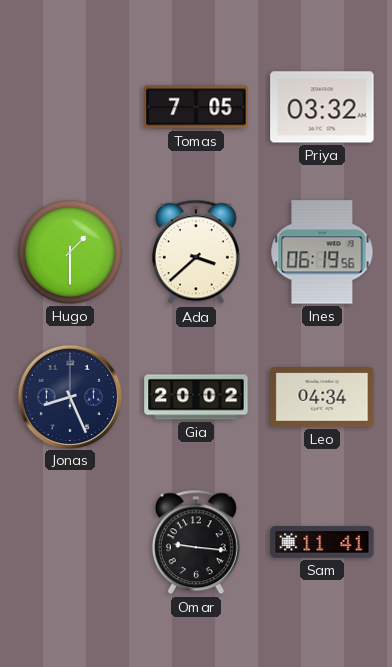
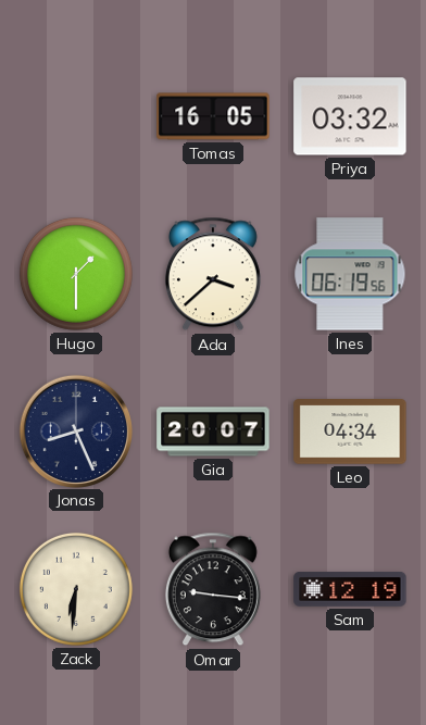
Tomas: 7:05 -> 16:05 (213, 116)
Gia: 20:02 -> 20:07 (213, 432)
Zack: none -> 6:31 (76, 589)
Sam: 11:41 -> 12:19 (350, 590)
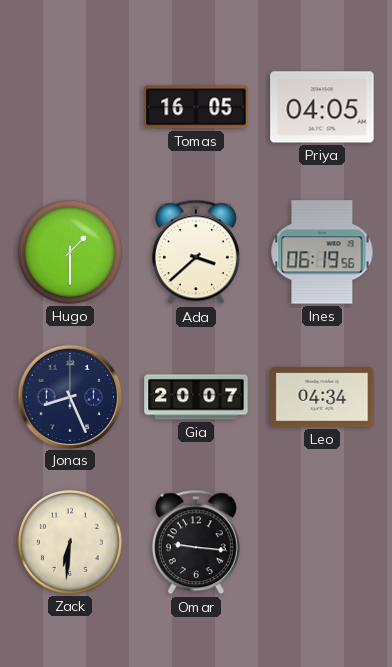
Priya: 03:32 -> 04:05 (322, 107)
Sam: 12:19 -> none (350, 590)
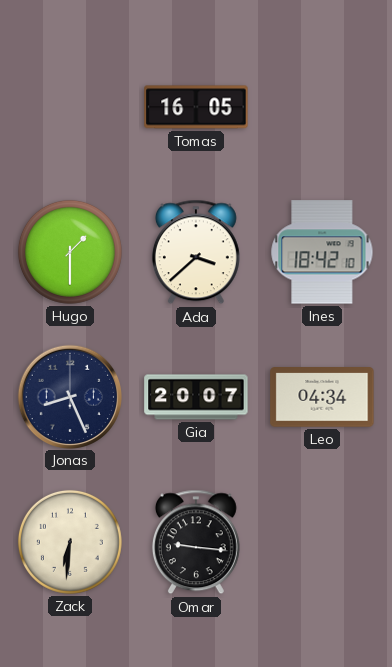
Priya: 04:05 -> none (322, 107)
Ines: 06:19 -> 18:42 (322, 252)
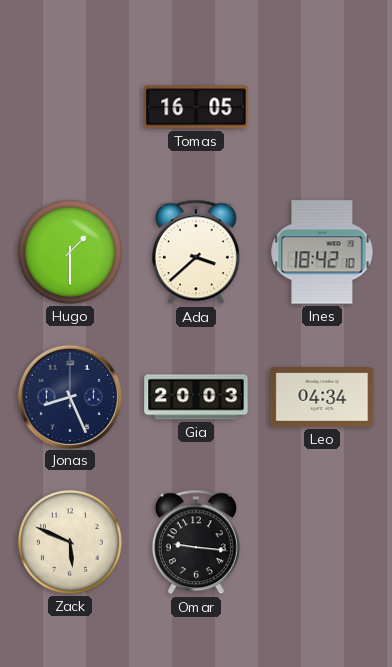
Gia: 20:07 -> 20:03 (196, 397)
Zack: 6:31 -> 5:49 (70, 542)
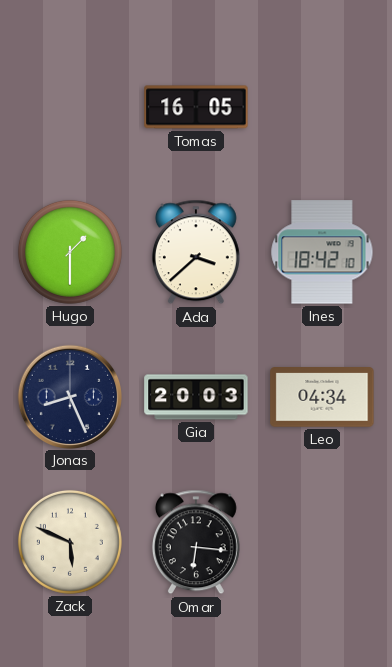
Omar: 9:16 -> 6:16 (196, 542)
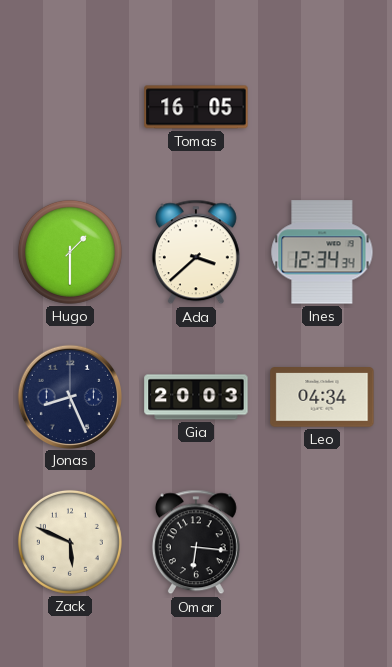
Ines: 18:42 -> 12:34 (322, 252)
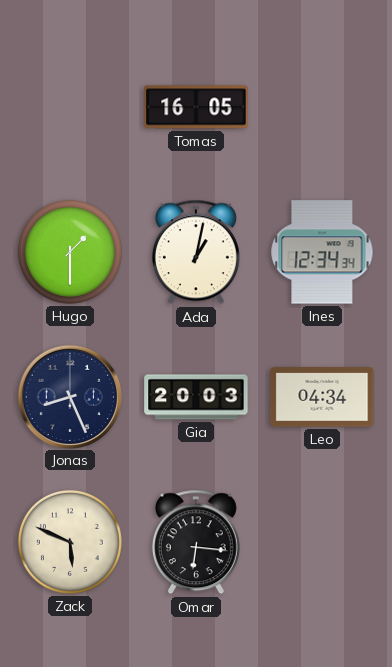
Ada: 3:38 -> 1:02 (196, 252)
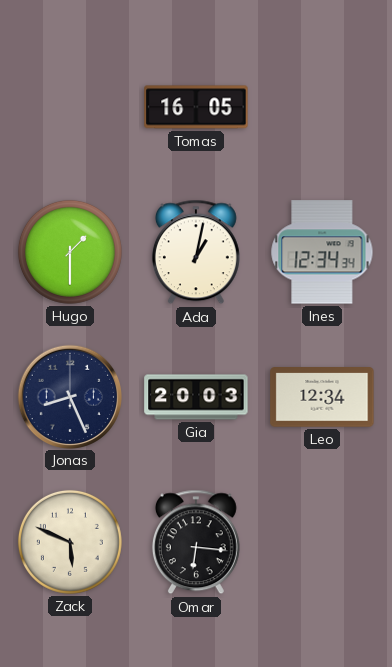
Leo: 04:34 -> 12:34 (322, 397)
